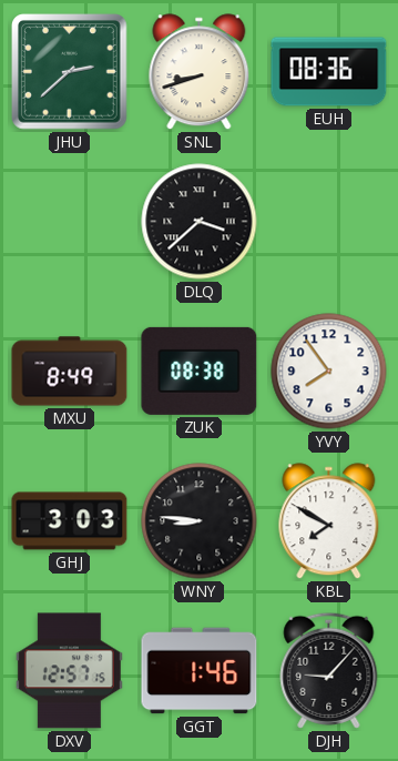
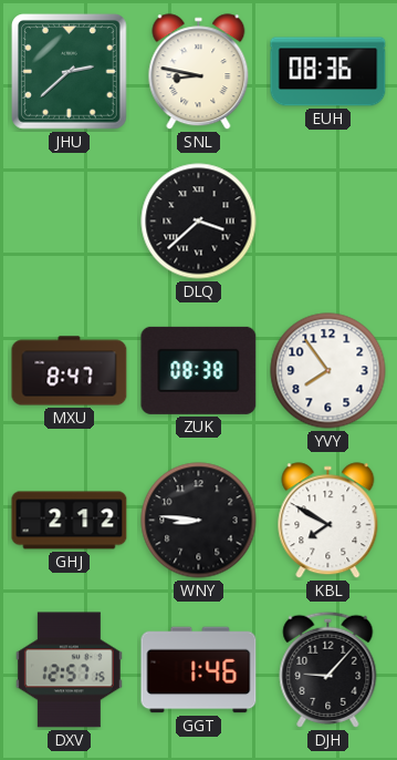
SNL: 8:42 -> 8:47 (199, 72)
MXU: 8:49 -> 8:47 (70, 371)
GHJ: 3:03 -> 2:12 (70, 521)
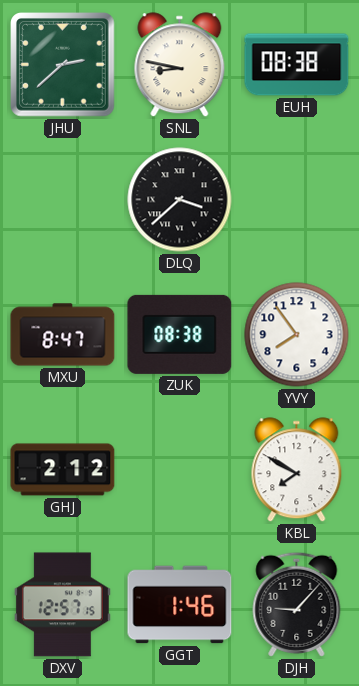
EUH: 08:36 -> 08:38 (297, 65)
WNY: 8:46 -> none (199, 521)
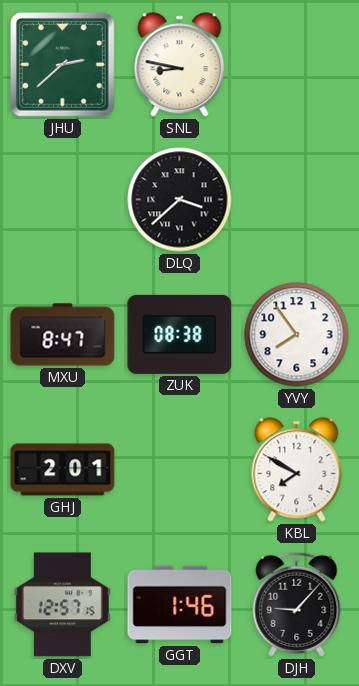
EUH: 08:38 -> none (297, 65)
GHJ: 2:12 -> 2:01 (63, 470)
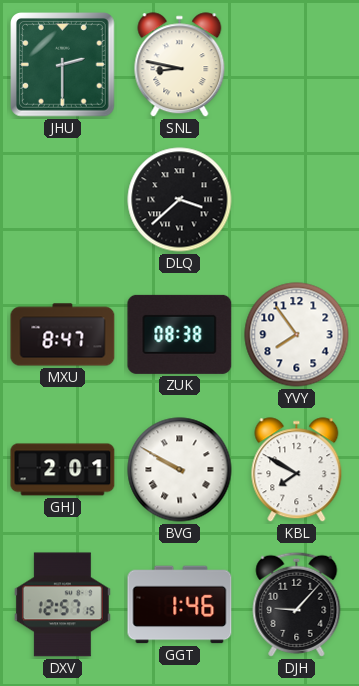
JHU: 2:38 -> 2:30 (63, 65)
BVG: none -> 9:50 (180, 470)
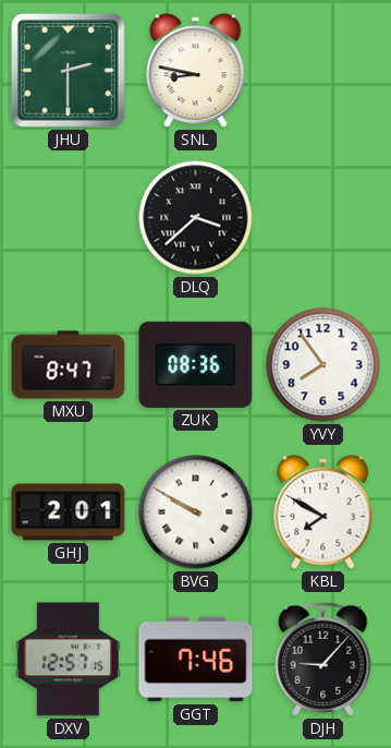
ZUK: 08:38 -> 08:36 (196, 364)
GGT: 1:46 -> 7:46 (196, 660)
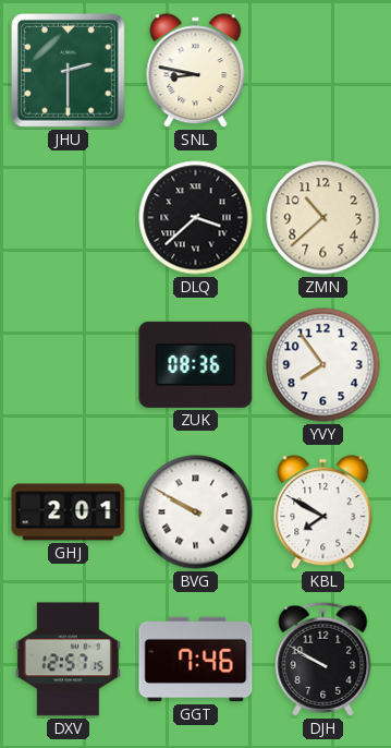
ZMN: none -> 10:38 (323, 218)
MXU: 8:47 -> none (69, 365)
DJH: 9:07 -> 9:50 (323, 659)
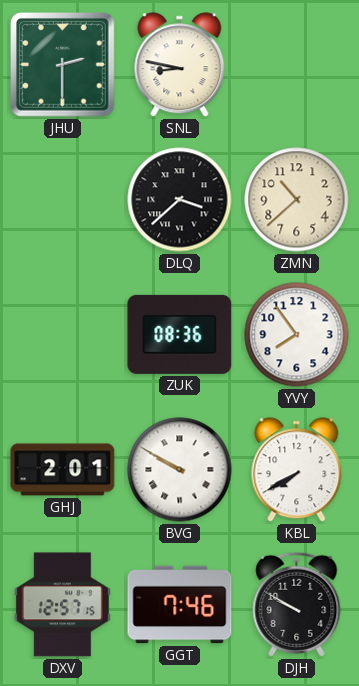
KBL: 7:50 -> 7:40 (297, 470)
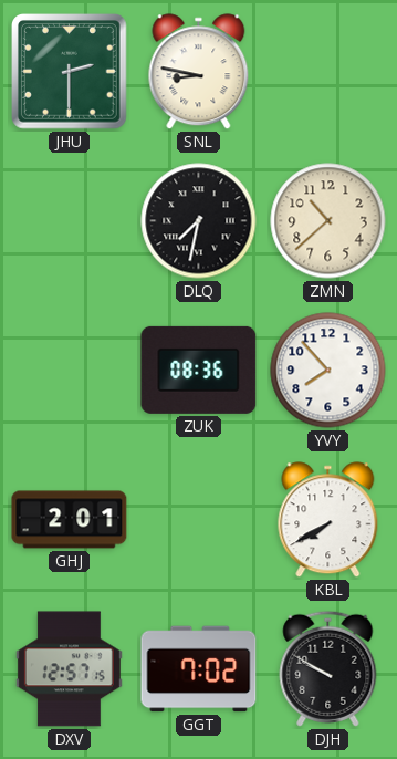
DLQ: 3:38 -> 7:32 (199, 221)
YVY: 7:54 -> 7:53 (328, 371)
BVG: 9:50 -> none (180, 470)
GGT: 7:46 -> 7:02 (199, 669)
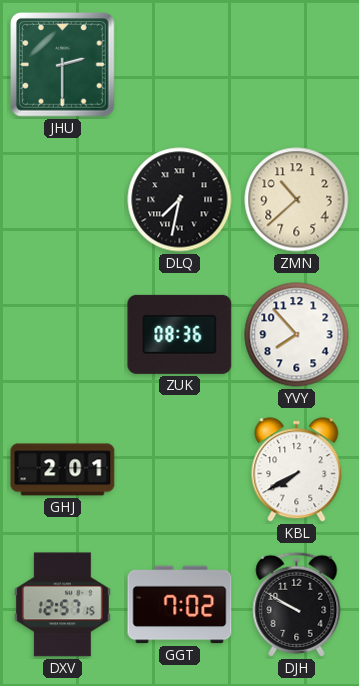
SNL: 8:47 -> none (199, 72)
